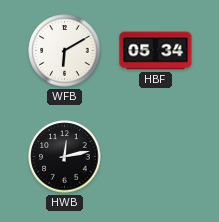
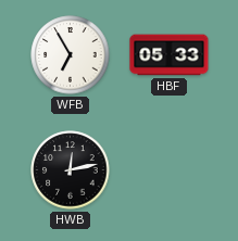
WFB: 6:10 -> 6:55 (71, 55)
HBF: 05:34 -> 05:33 (170, 55)
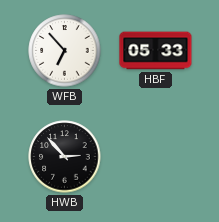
WFB: 6:55 -> 6:53 (65, 51)
HWB: 12:13 -> 2:53 (65, 157)
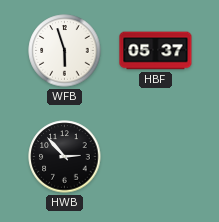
WFB: 6:53 -> 5:57 (65, 51)
HBF: 05:33 -> 05:37 (156, 51)
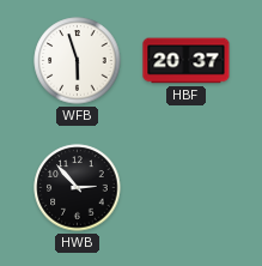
HBF: 05:37 -> 20:37 (187, 61)
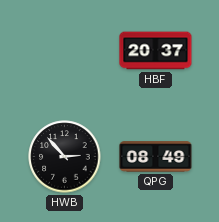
WFB: 5:57 -> none (78, 61)
QPG: none -> 08:49 (156, 157)
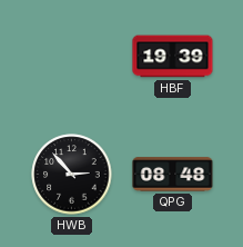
HBF: 20:37 -> 19:39 (173, 57)
QPG: 08:49 -> 08:48 (173, 175)
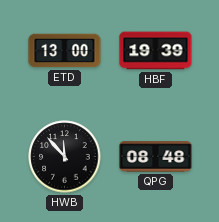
ETD: none -> 13:00 (65, 51)
HWB: 2:53 -> 11:53 (65, 157)
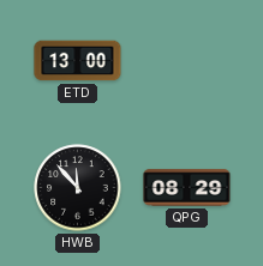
HBF: 19:39 -> none (156, 51)
QPG: 08:48 -> 08:29 (187, 188)
